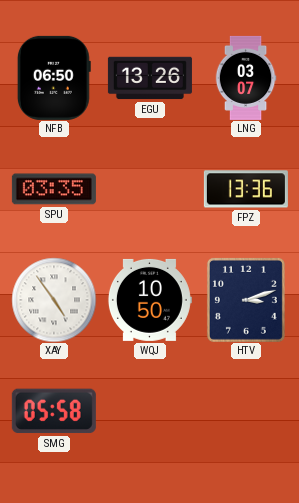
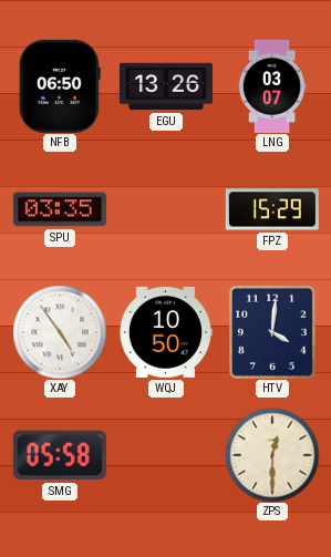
FPZ: 13:36 -> 15:29 (272, 209)
HTV: 3:12 -> 4:01 (272, 332)
ZPS: none -> 12:30 (272, 455)
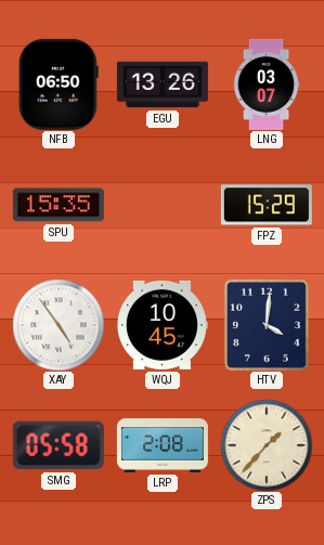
SPU: 03:35 -> 15:35 (59, 205)
WQJ: 10:50 -> 10:45 (163, 325)
LRP: none -> 2:08 (163, 445)
ZPS: 12:30 -> 1:37 (267, 445)
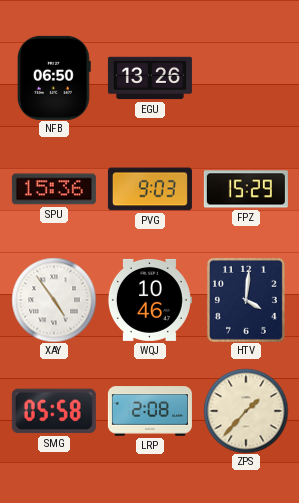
LNG: 03:07 -> none (267, 85)
SPU: 15:35 -> 15:36 (54, 189)
PVG: none -> 9:03 (150, 189)
WQJ: 10:45 -> 10:46 (150, 300)
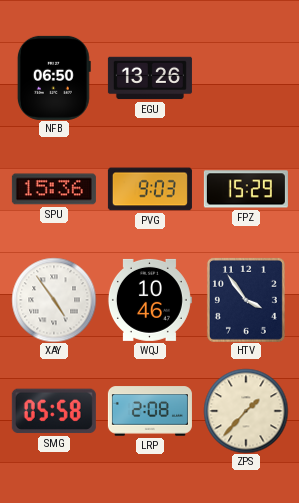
HTV: 4:01 -> 3:54 (246, 300)
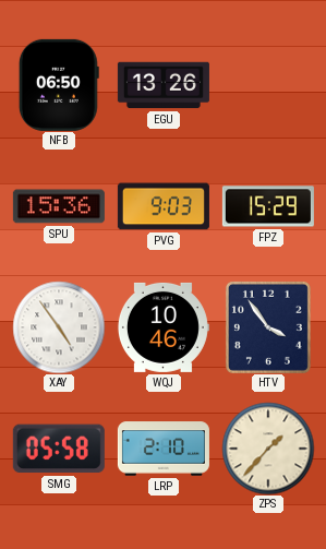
LRP: 2:08 -> 2:10 (164, 449)
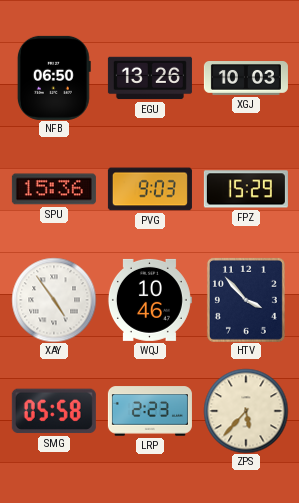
XGJ: none -> 10:03 (246, 78)
HTV: 3:54 -> 3:53 (246, 300)
LRP: 2:10 -> 2:23 (150, 411)
ZPS: 1:37 -> 5:37 (246, 411)
